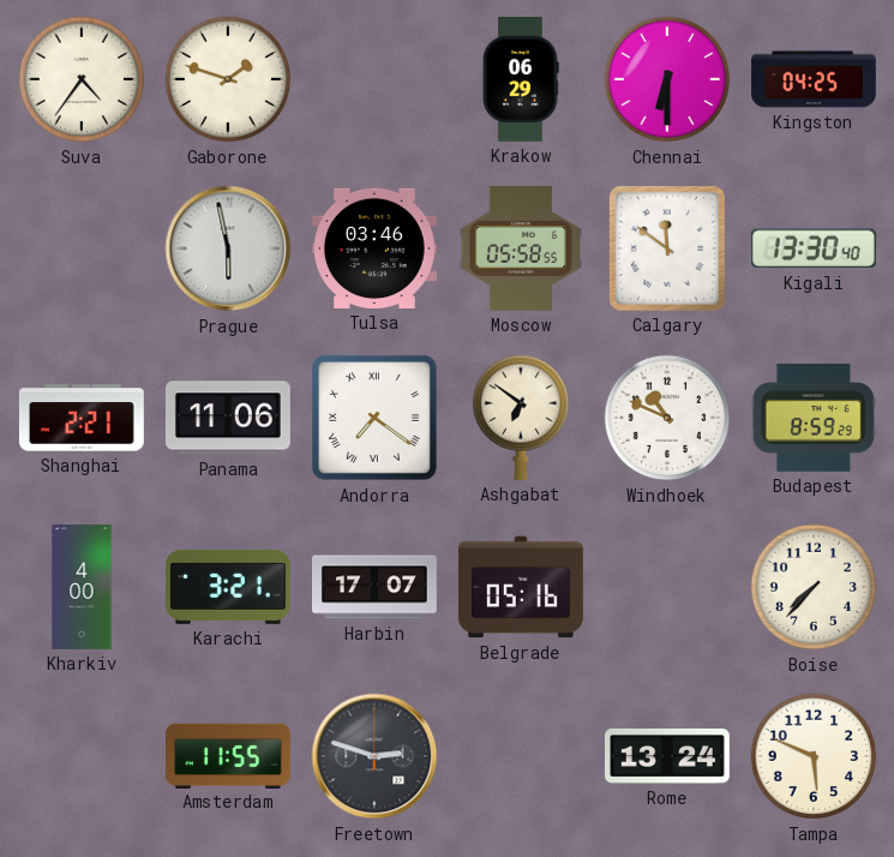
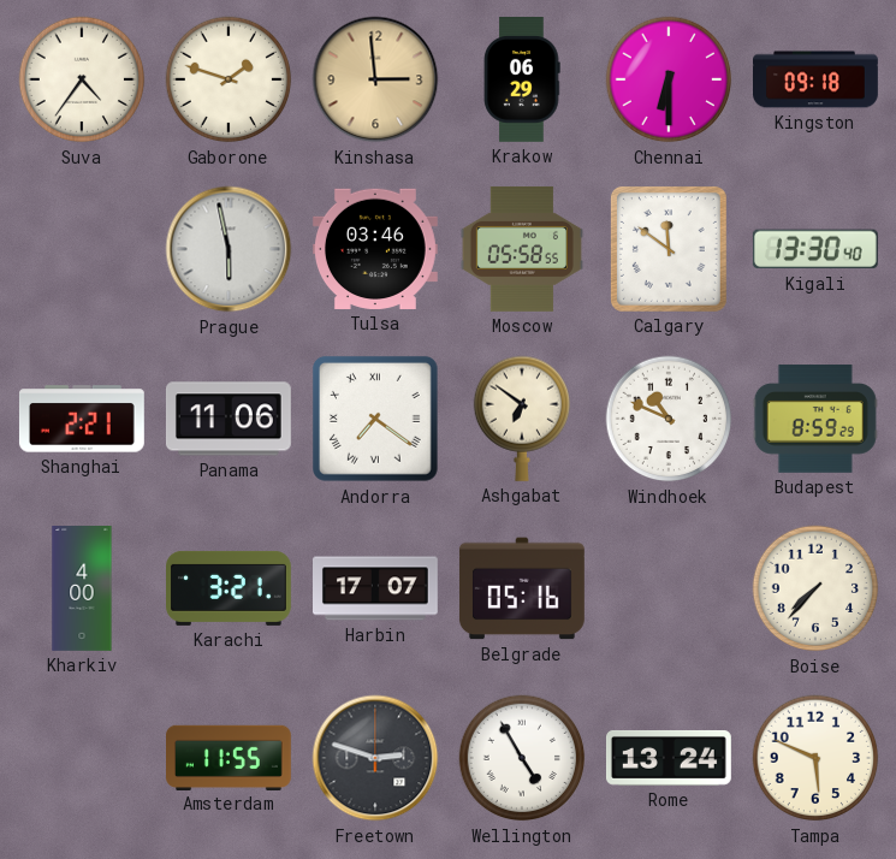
Kinshasa: none -> 2:59 (375, 79)
Kingston: 04:25 -> 09:18 (817, 79)
Wellington: none -> 4:55 (522, 758)
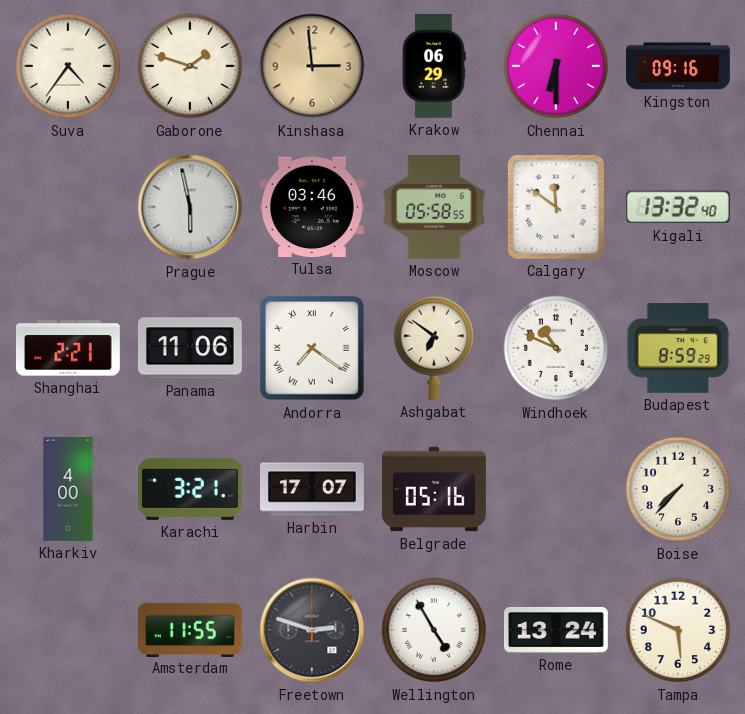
Kingston: 09:18 -> 09:16 (679, 66)
Kigali: 13:30 -> 13:32 (678, 207)
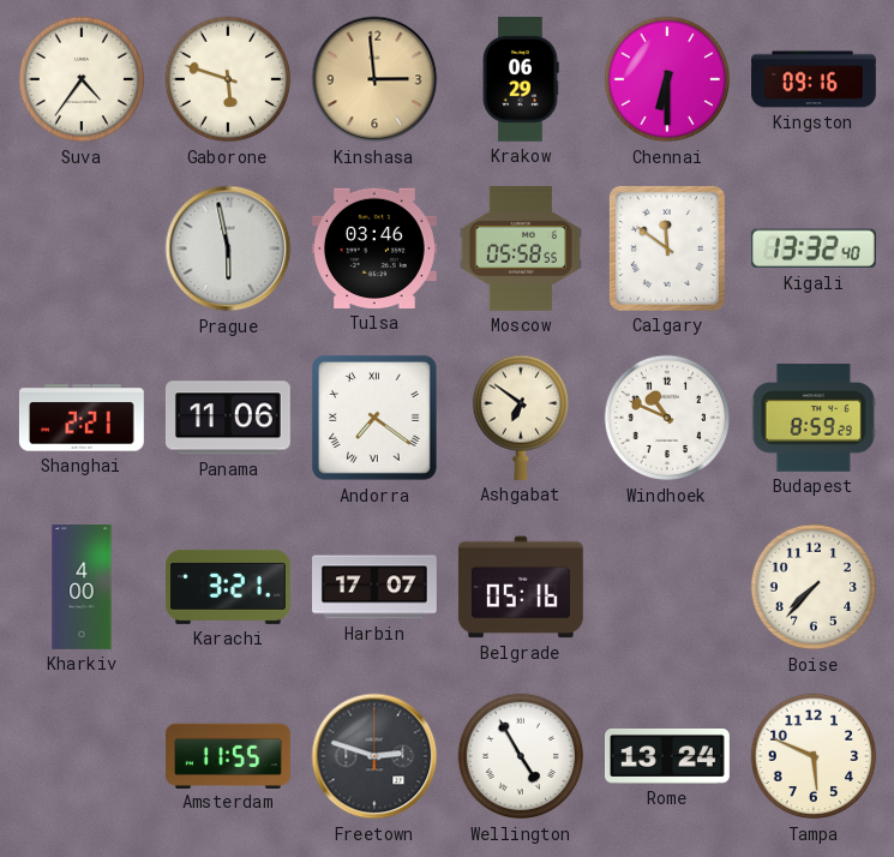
Gaborone: 1:48 -> 5:48 (228, 79)
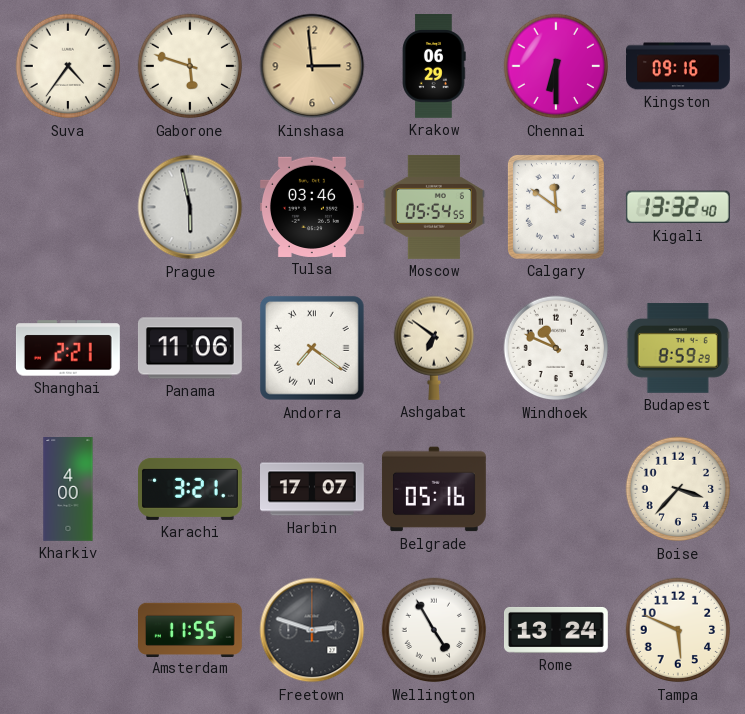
Moscow: 05:58 -> 05:54 (434, 207)
Boise: 7:37 -> 3:37 (678, 489)
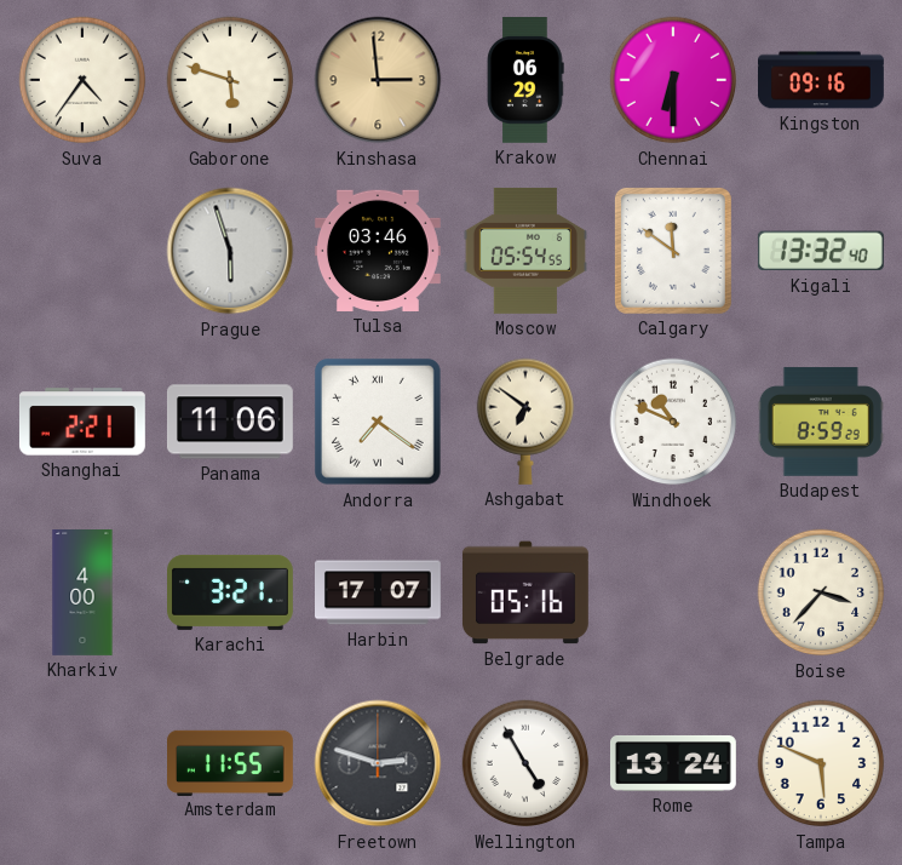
Prague: 5:58 -> 5:57 (230, 251)
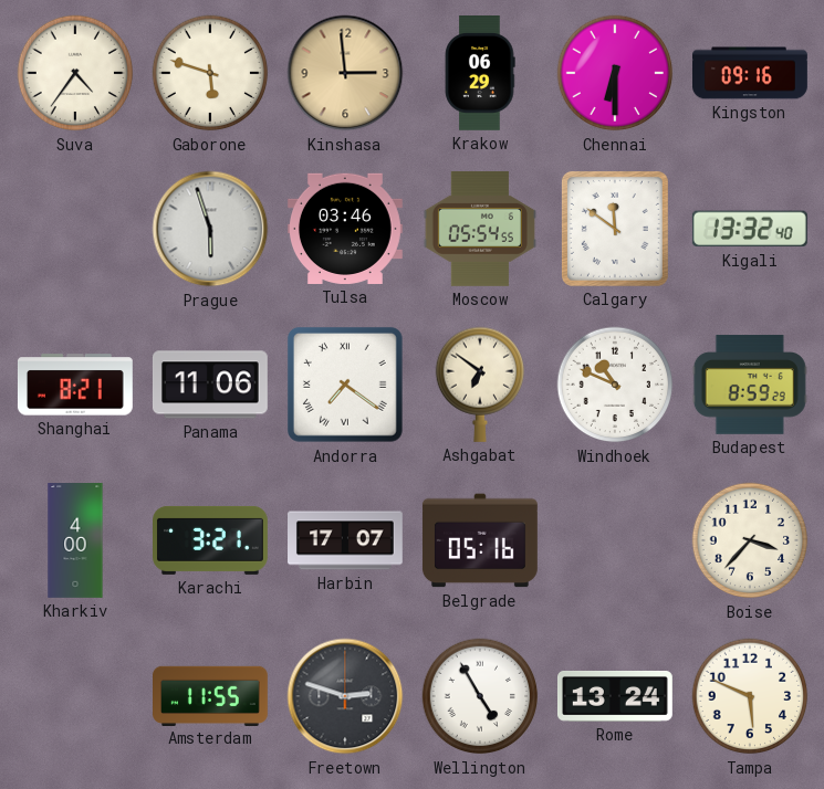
Shanghai: 2:21 -> 8:21 (75, 385)
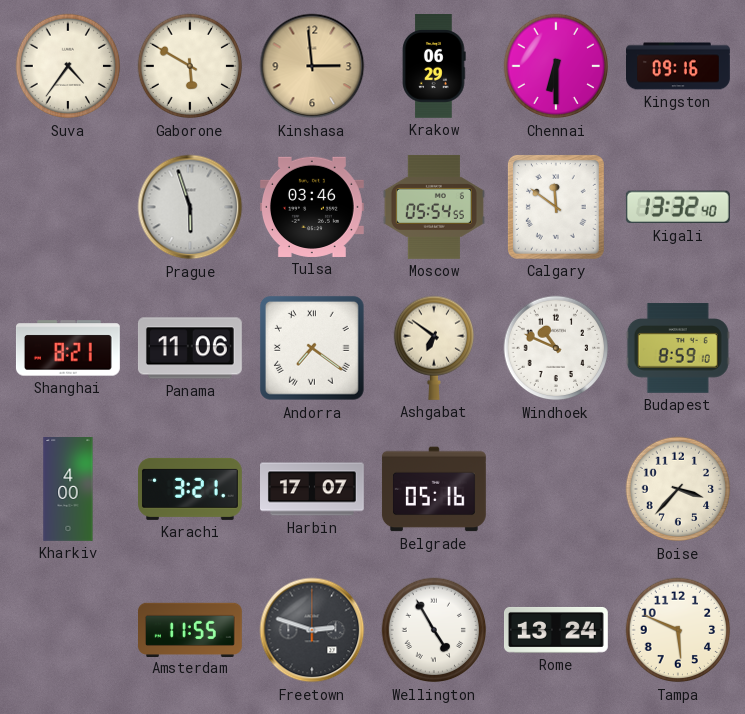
Gaborone: 5:48 -> 5:50 (190, 66)
Budapest: 8:59:29 -> 8:59:10 (678, 348)
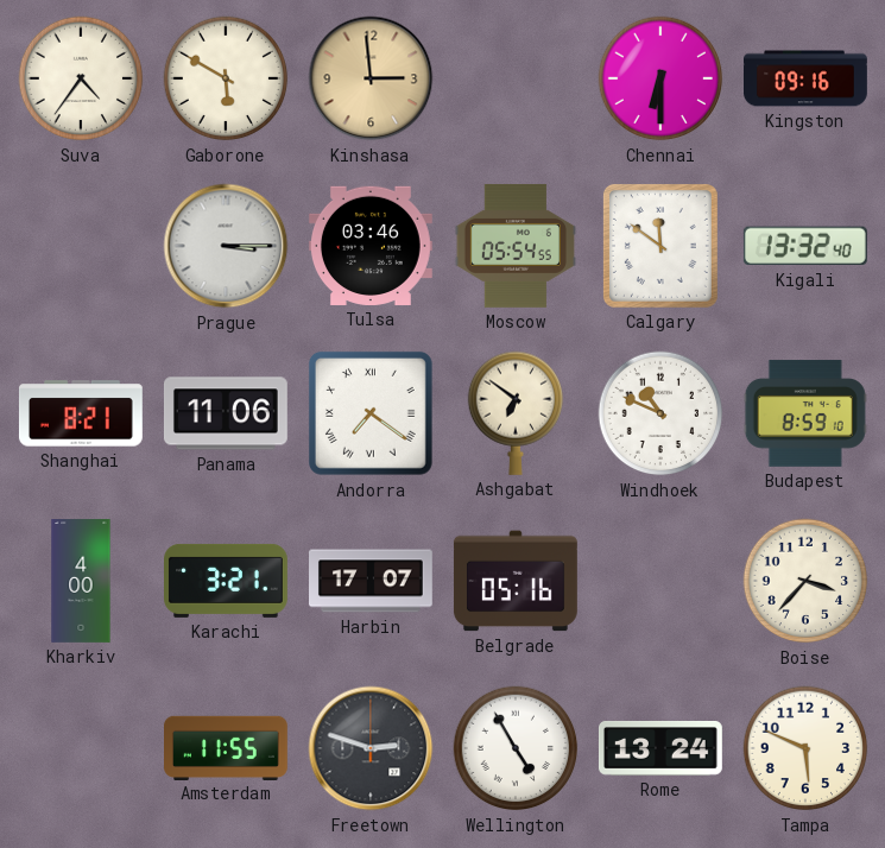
Krakow: 06:29 -> none (434, 67)
Prague: 5:57 -> 3:15 (226, 246)
